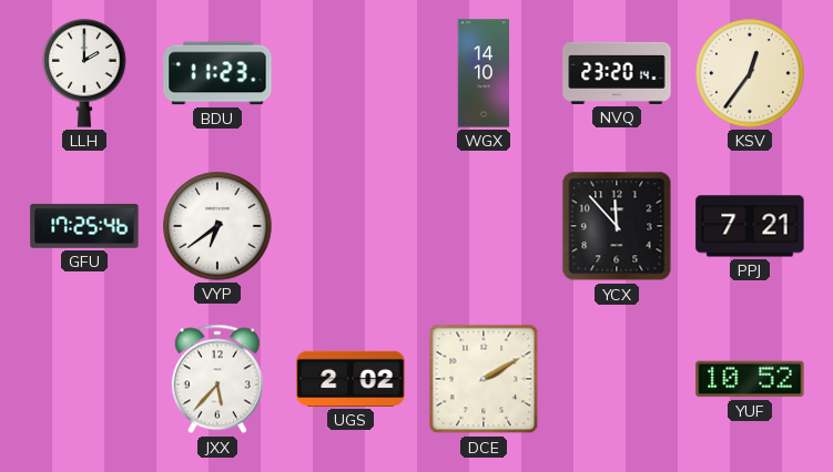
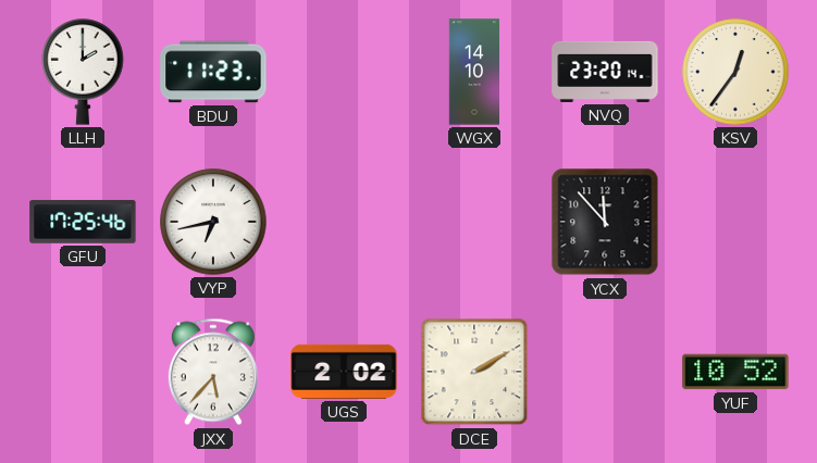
VYP: 6:39 -> 6:43 (213, 222)
PPJ: 7:21 -> none (750, 226)
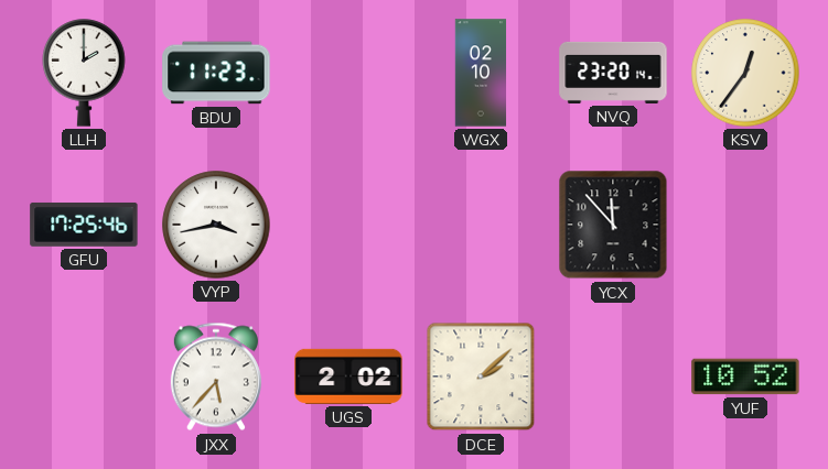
WGX: 14:10 -> 02:10 (481, 73)
VYP: 6:43 -> 3:43 (216, 225)
DCE: 2:10 -> 2:08 (481, 377)
